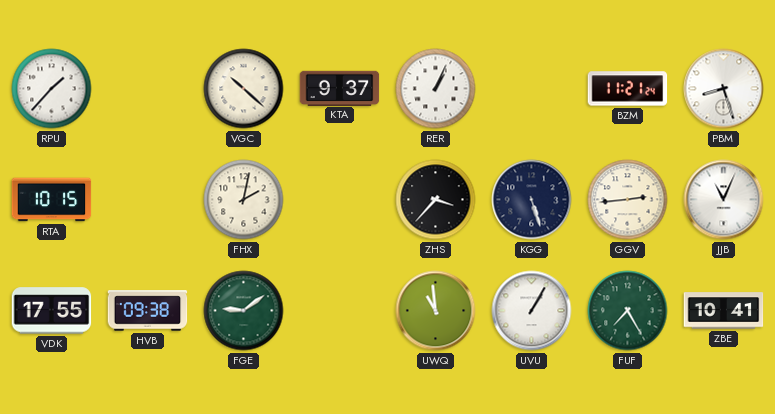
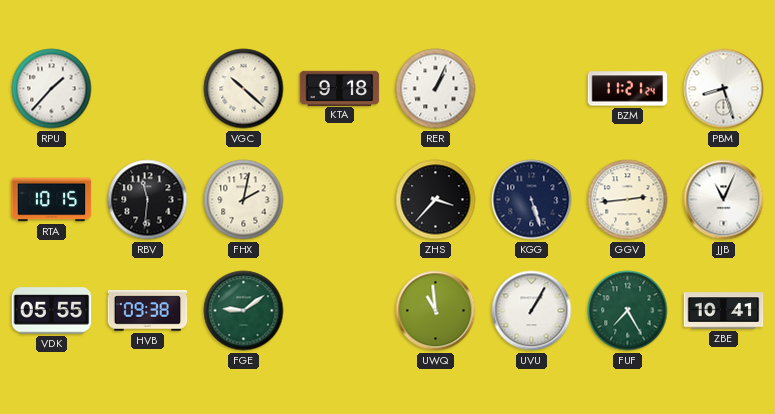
KTA: 9:37 -> 9:18 (340, 88)
RBV: none -> 11:31 (148, 200)
VDK: 17:55 -> 05:55 (52, 311)
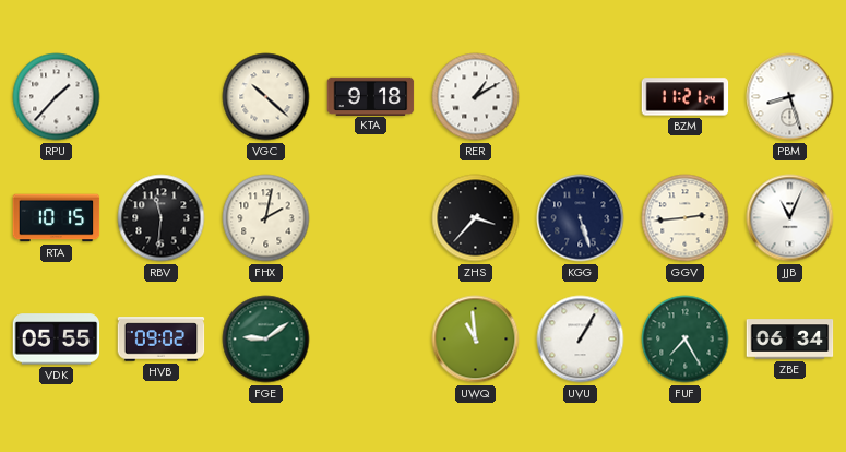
RER: 1:04 -> 1:10 (476, 97)
HVB: 09:38 -> 09:02 (162, 340)
ZBE: 10:41 -> 06:34 (790, 340)
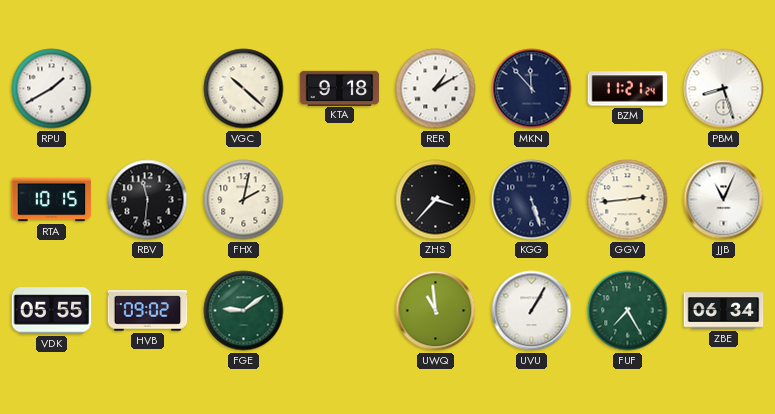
RPU: 1:37 -> 1:40 (52, 89)
MKN: none -> 11:53 (532, 89)
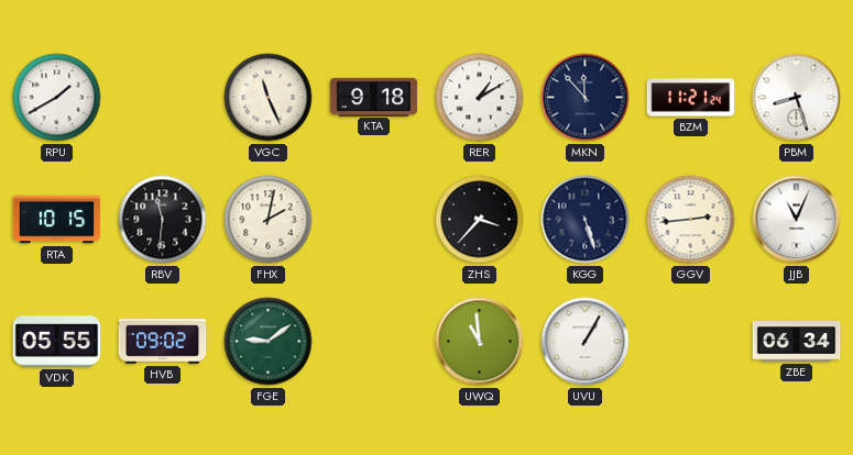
VGC: 10:22 -> 11:26 (269, 98)
FUF: 7:25 -> none (628, 311)
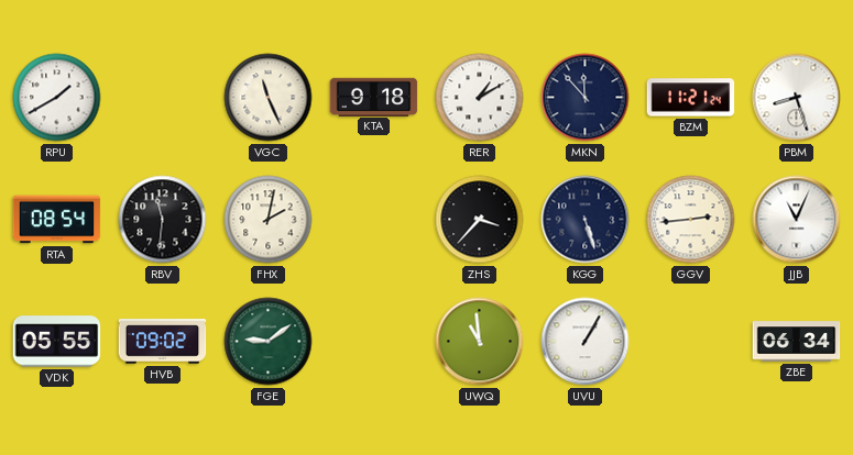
RTA: 10:15 -> 08:54 (57, 220)
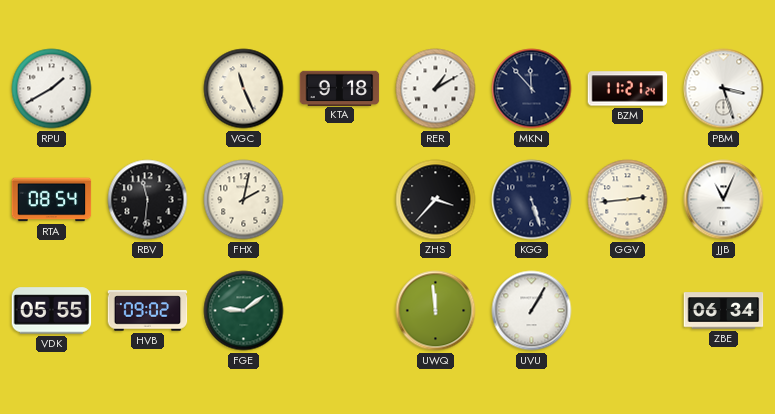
PBM: 8:27 -> 3:27 (724, 89)
UWQ: 10:59 -> 11:59 (436, 311)
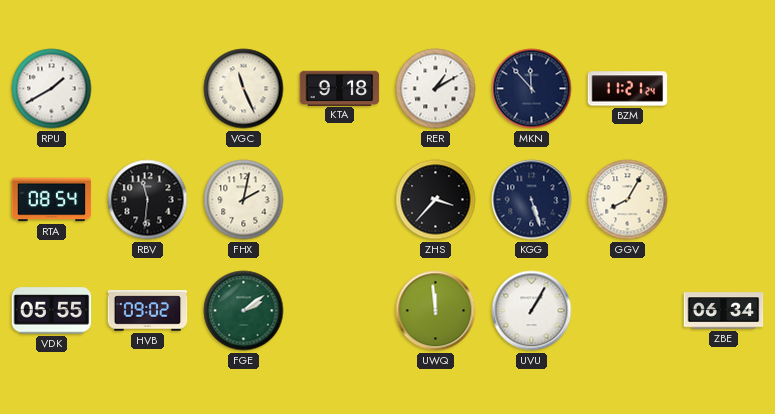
PBM: 3:27 -> none (724, 89)
GGV: 2:44 -> 8:05 (628, 200)
JJB: 11:04 -> none (724, 200)
FGE: 9:09 -> 2:09 (244, 311)
